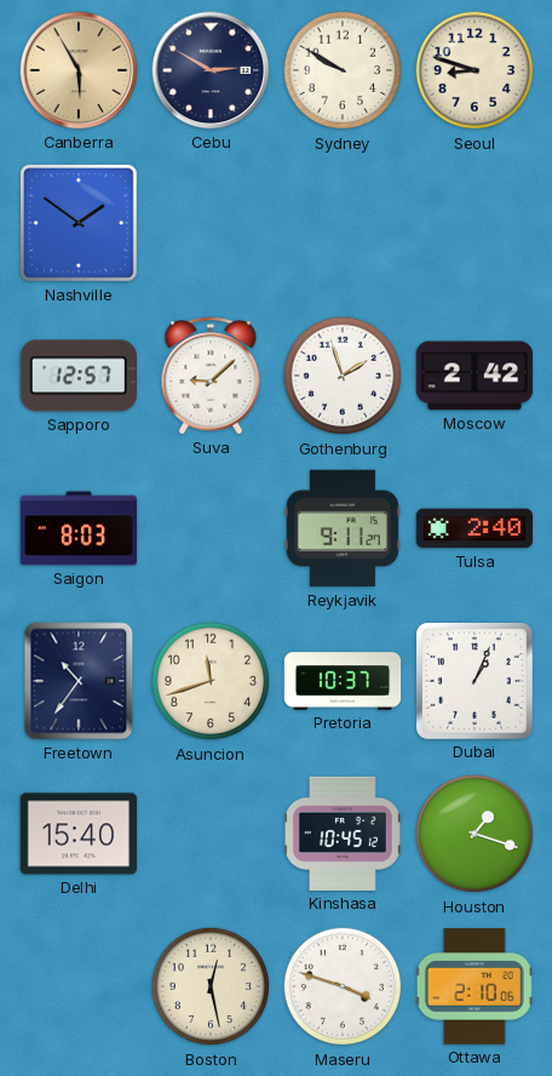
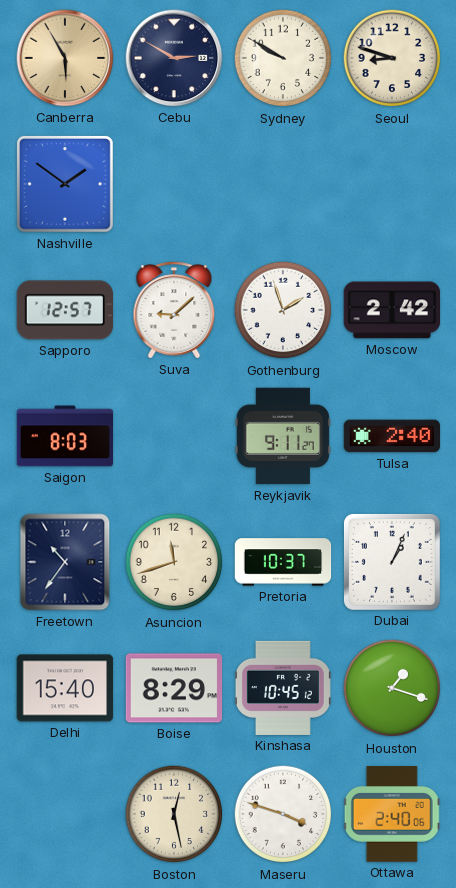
Boise: none -> 8:29 (174, 688)
Ottawa: 2:10 -> 2:40 (392, 814)
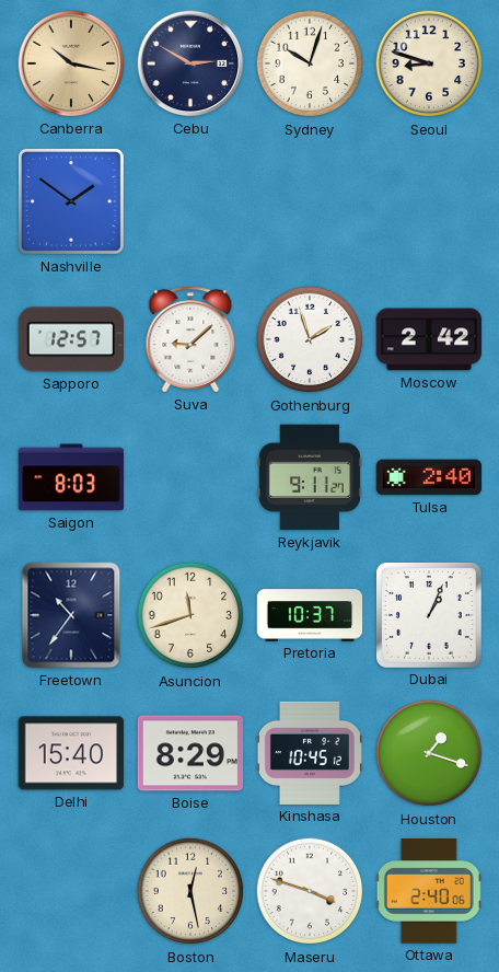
Canberra: 5:55 -> 10:17 (71, 63)
Sydney: 9:50 -> 10:03 (310, 63)
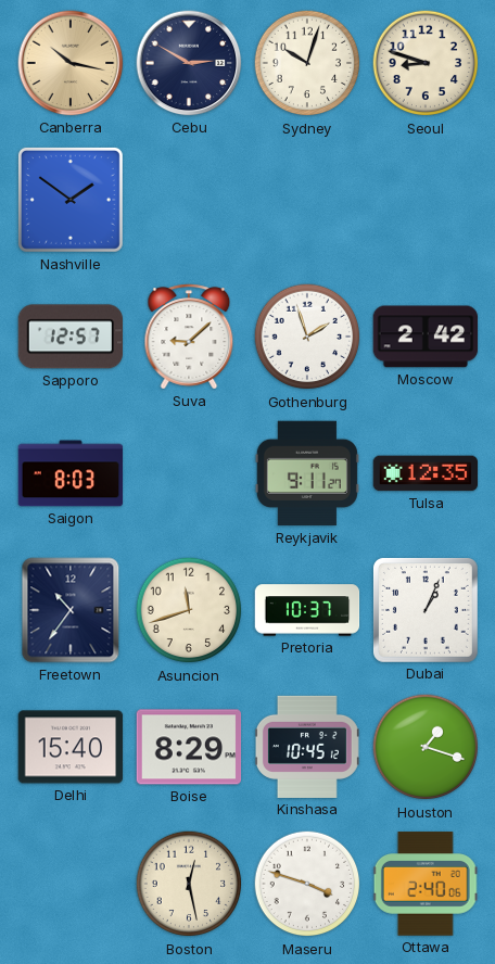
Tulsa: 2:40 -> 12:35 (426, 473)
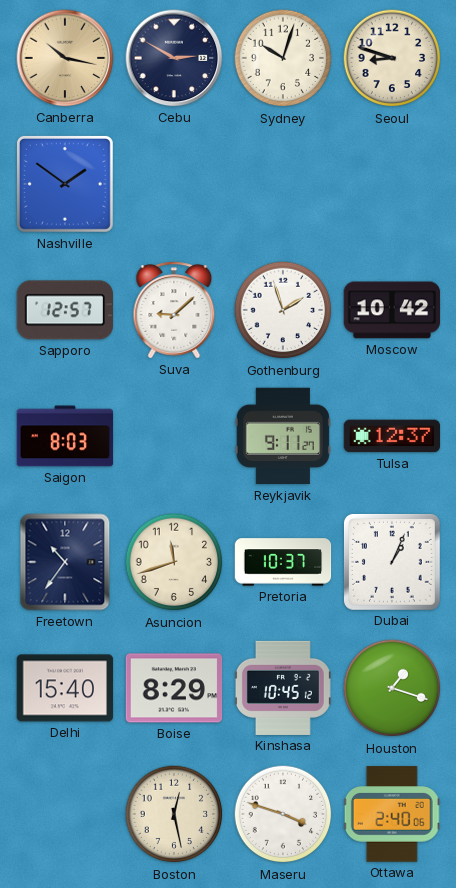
Moscow: 2:42 -> 10:42 (392, 310)
Tulsa: 12:35 -> 12:37 (392, 436)
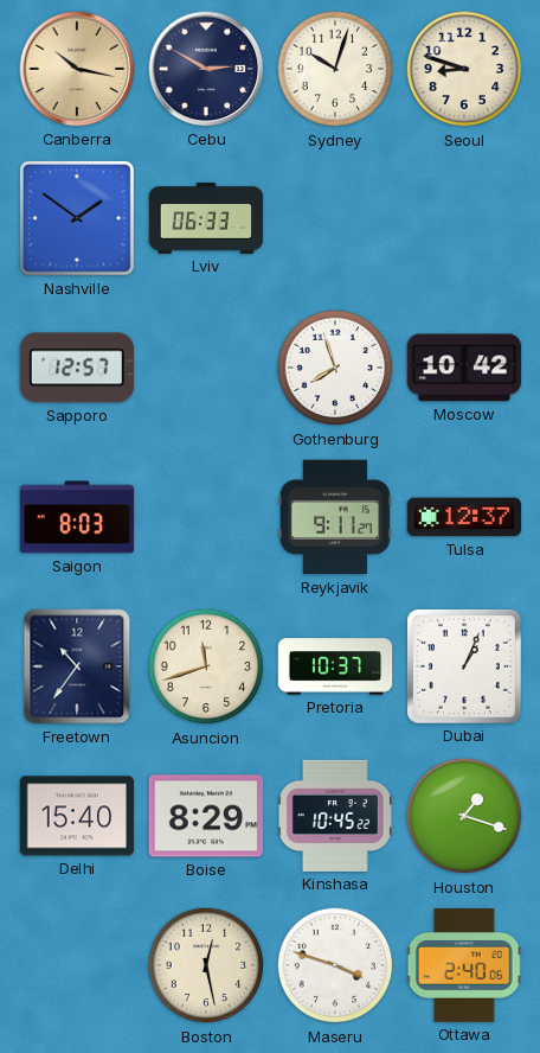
Lviv: none -> 06:33 (206, 219)
Suva: 9:08 -> none (174, 310)
Gothenburg: 1:57 -> 7:57 (335, 368)
Kinshasa: 10:45:12 -> 10:45:22 (335, 816)
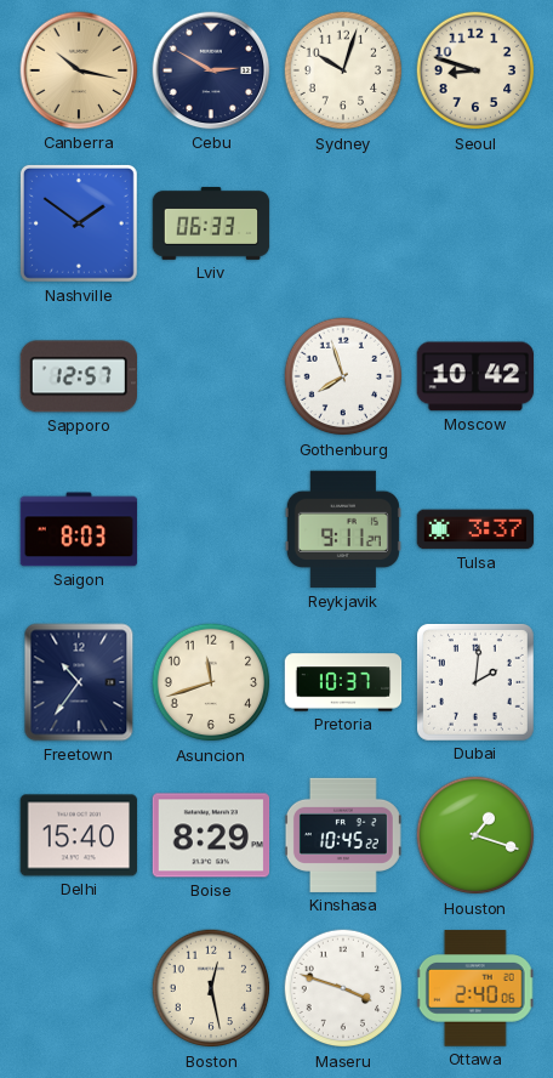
Tulsa: 12:37 -> 3:37 (475, 529)
Dubai: 1:04 -> 2:01 (475, 682)
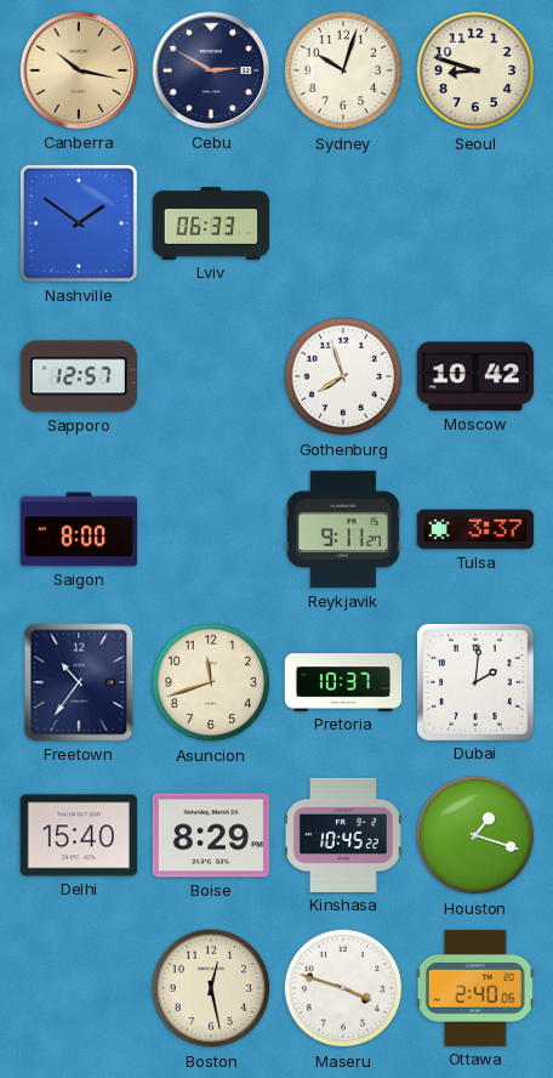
Saigon: 8:03 -> 8:00 (79, 529)
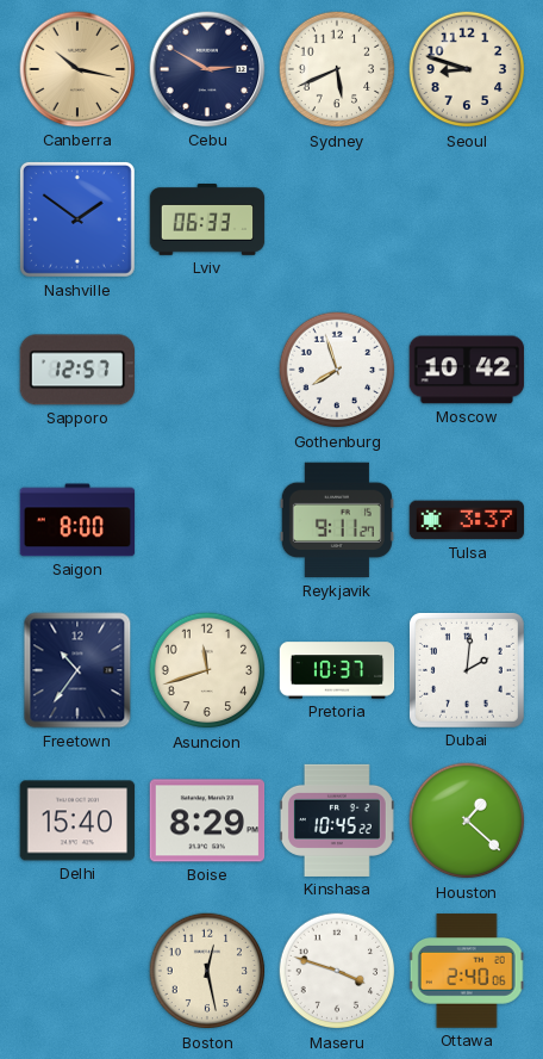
Sydney: 10:03 -> 5:41 (337, 69)
Houston: 1:18 -> 1:22 (467, 820)
